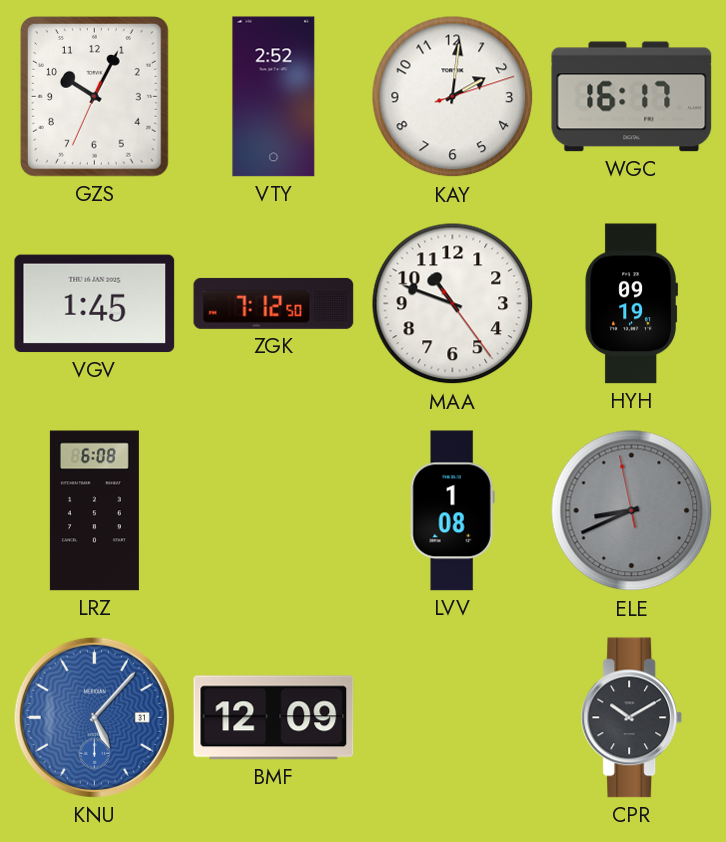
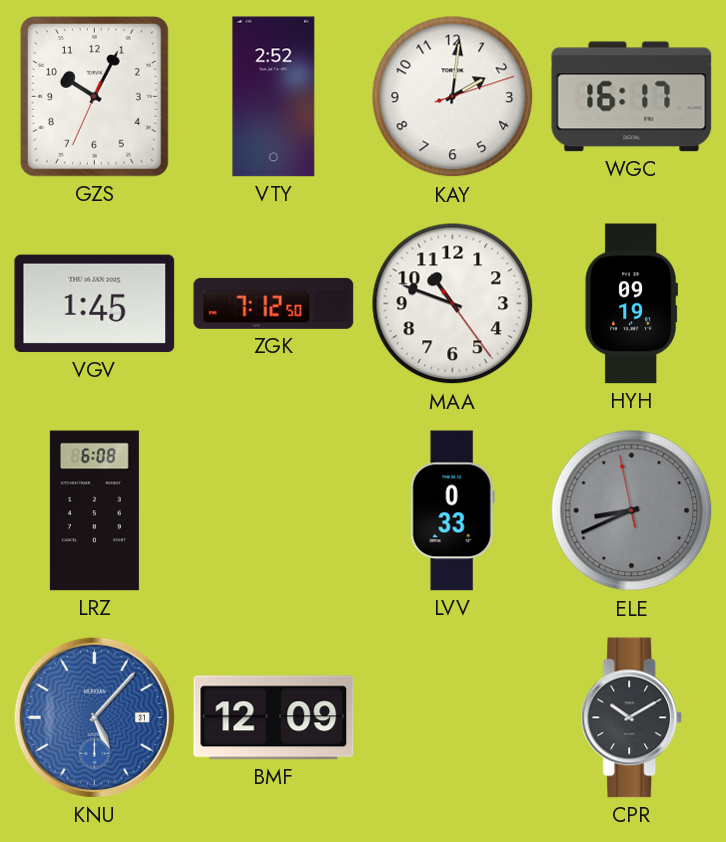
LVV: 1:08 -> 0:33 (452, 511)
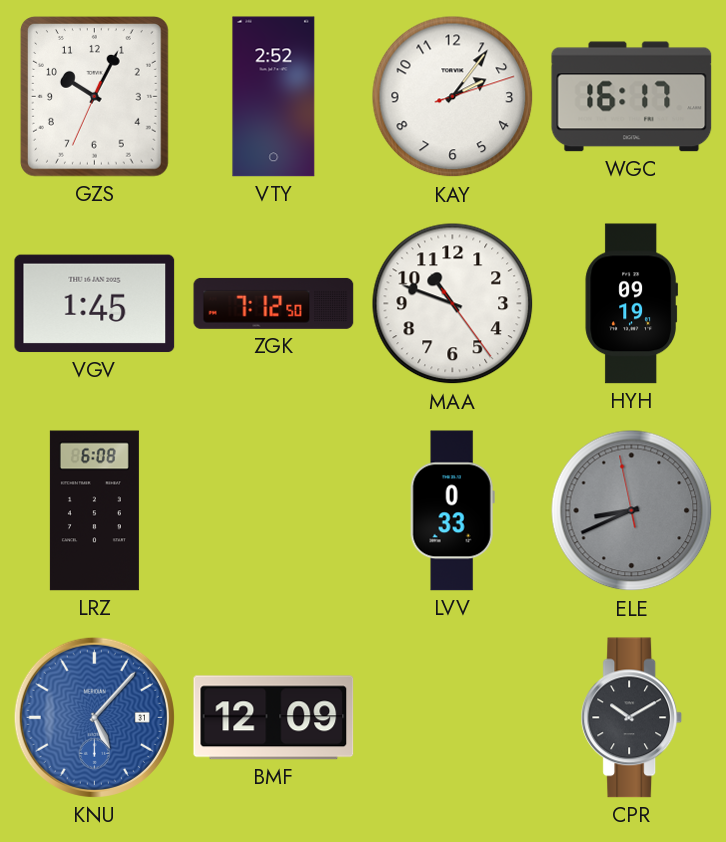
KAY: 2:01 -> 2:06 (453, 97)
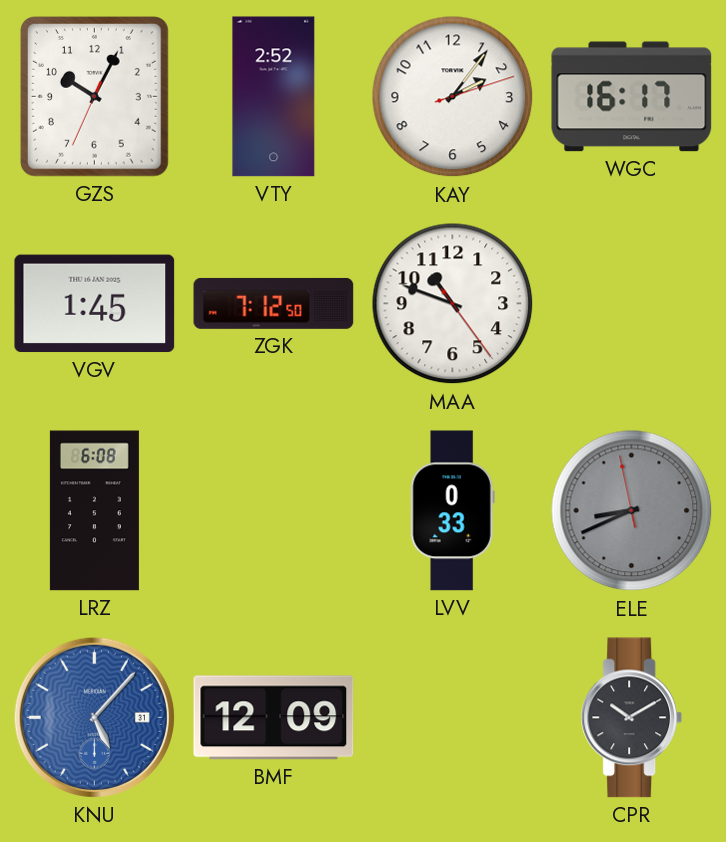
HYH: 09:19 -> none (631, 304)
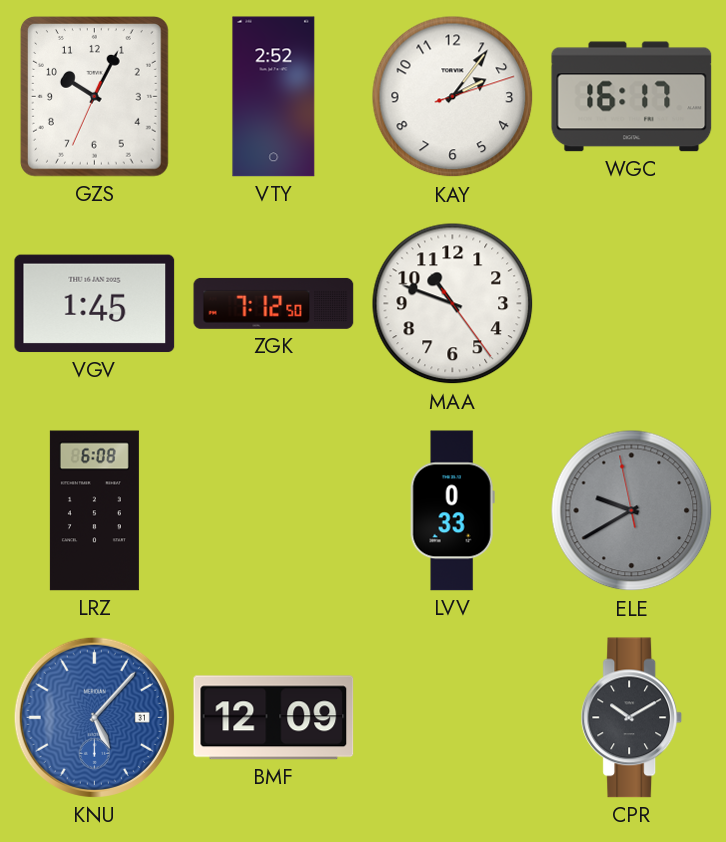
ELE: 8:40 -> 9:39 (632, 511)
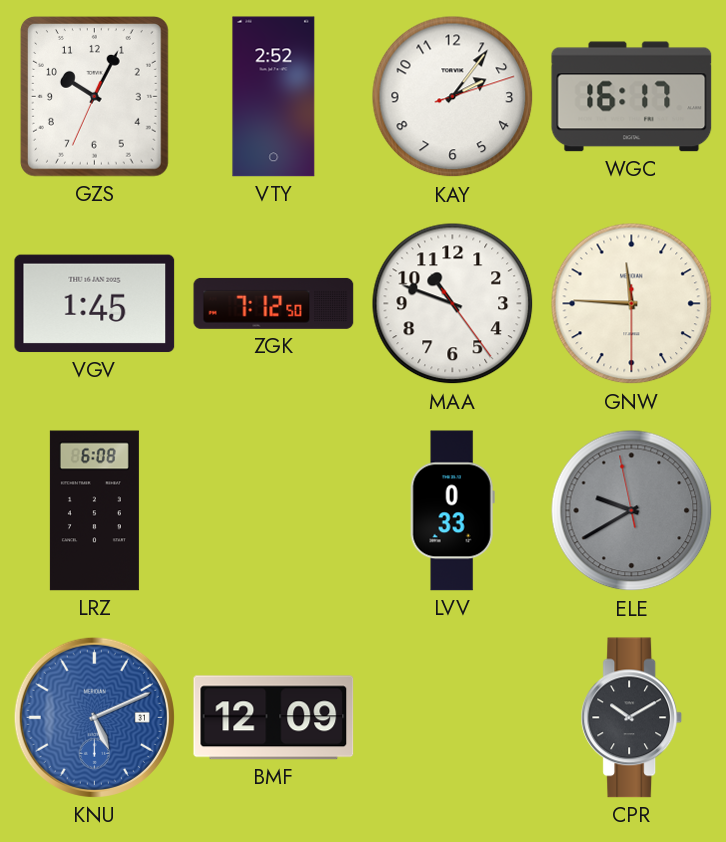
GNW: none -> 11:45 (632, 304)
KNU: 5:07 -> 5:11 (94, 717)
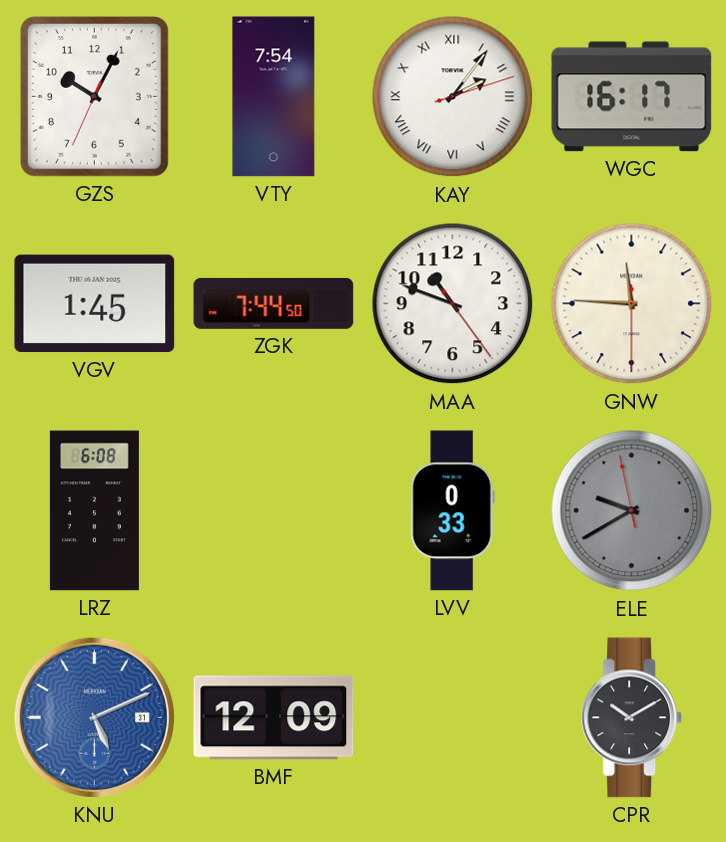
VTY: 2:52 -> 7:54 (274, 97)
KAY numerals: Arabic -> Roman (453, 97)
ZGK: 7:12 -> 7:44 (274, 303)
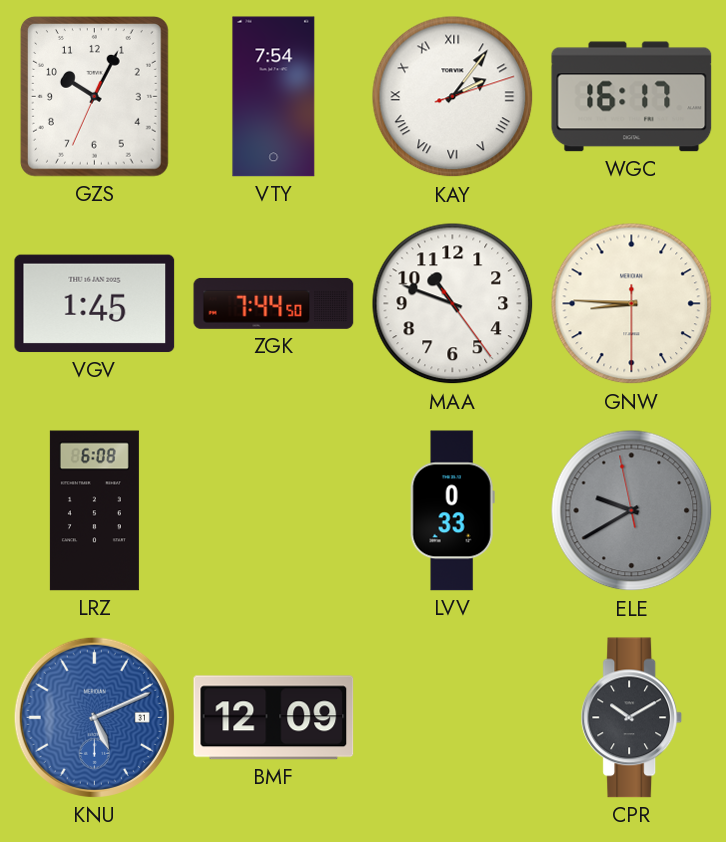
GNW: 11:45 -> 8:45 (632, 304)
